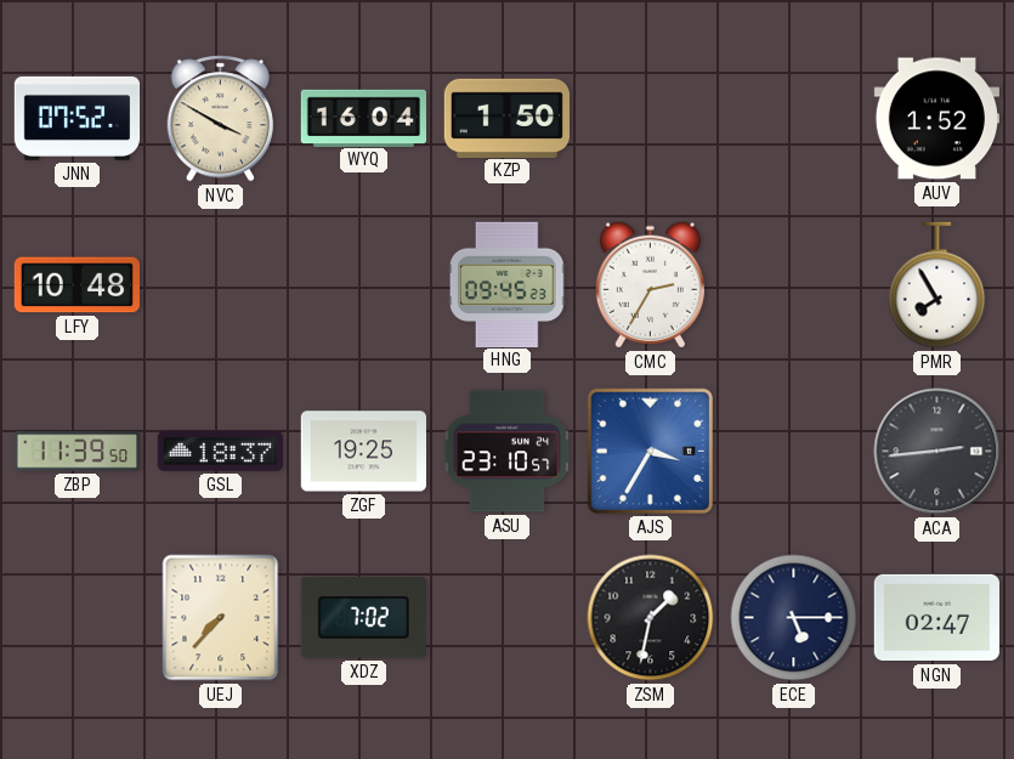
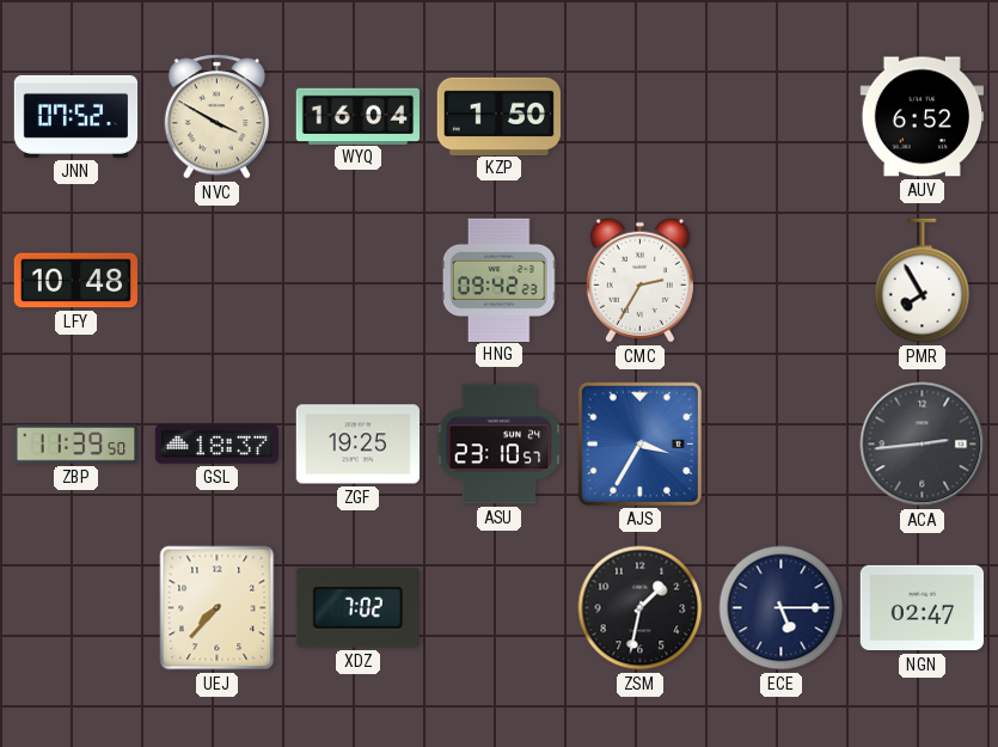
AUV: 1:52 -> 6:52 (922, 117)
HNG: 09:45 -> 09:42 (498, 280)
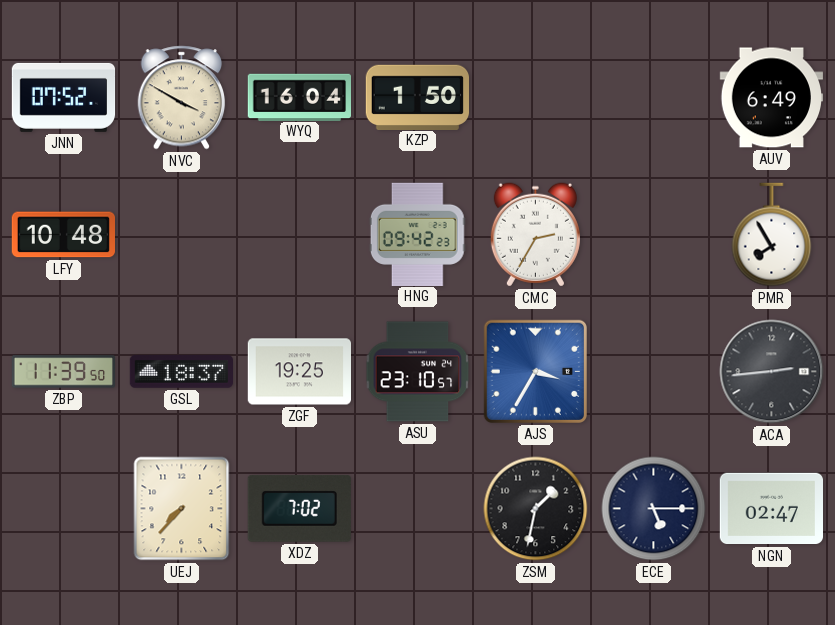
AUV: 6:52 -> 6:49 (771, 98)
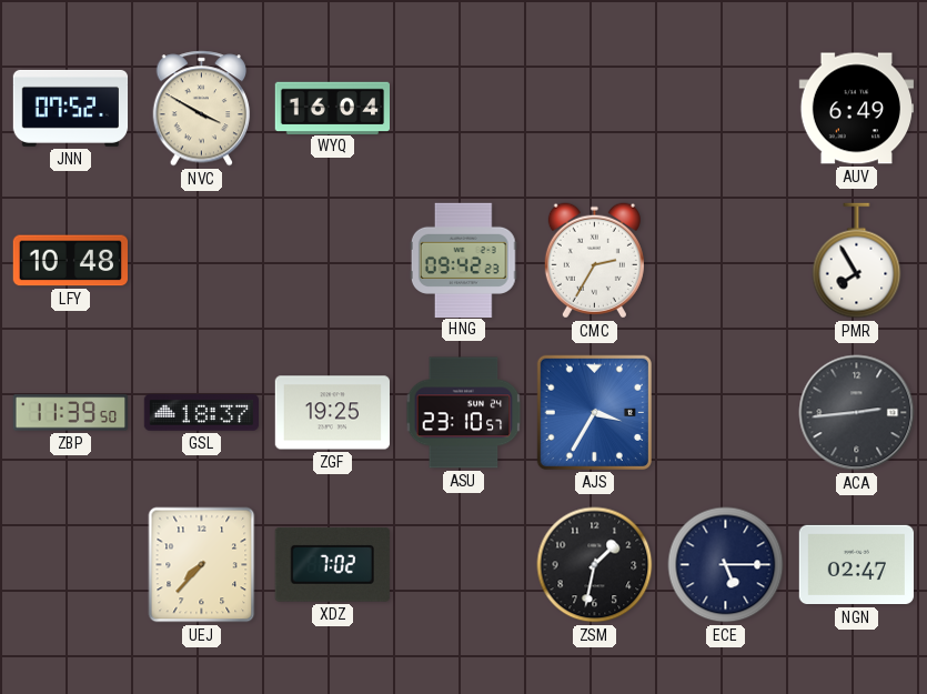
KZP: 1:50 -> none (417, 97)
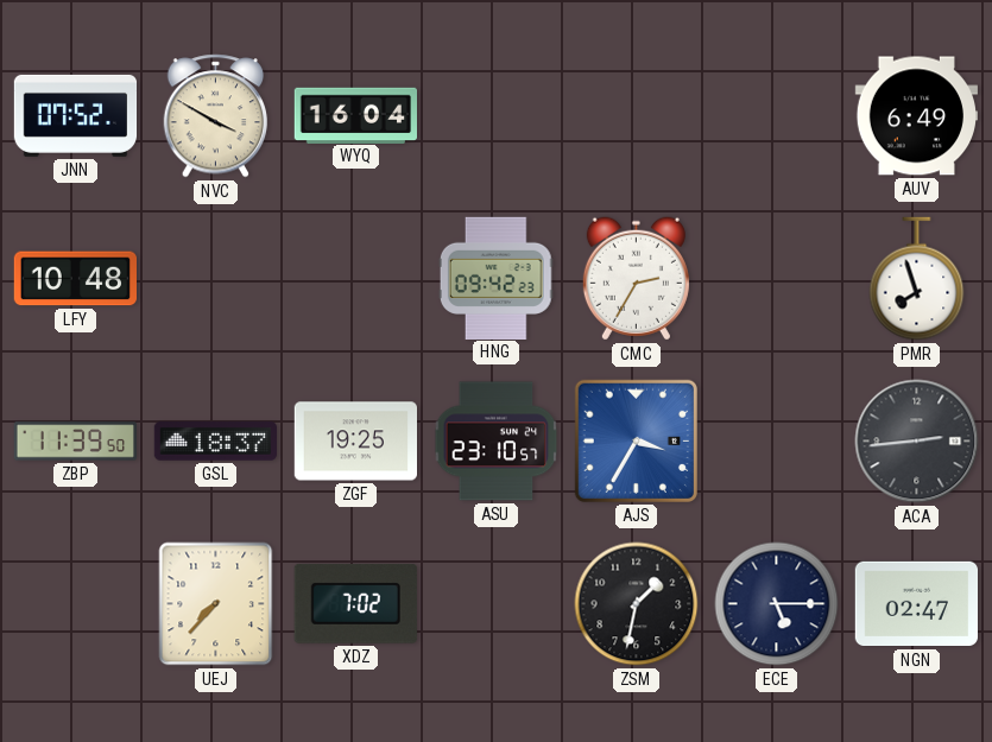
PMR: 7:55 -> 7:57 (917, 279)
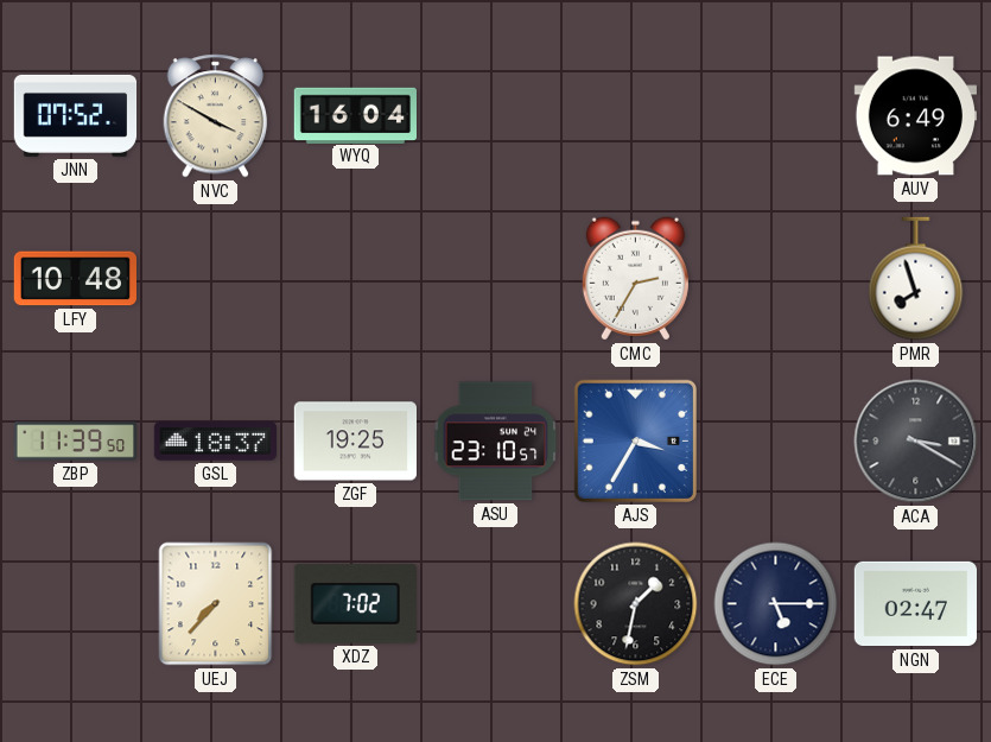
HNG: 09:42 -> none (495, 278)
ACA: 2:44 -> 3:20 (916, 442)
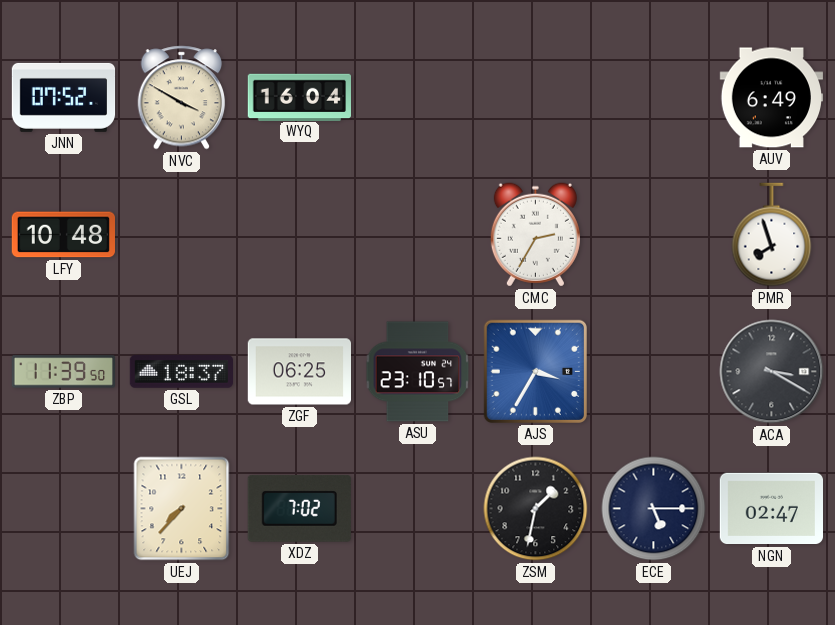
ZGF: 19:25 -> 06:25 (299, 372)
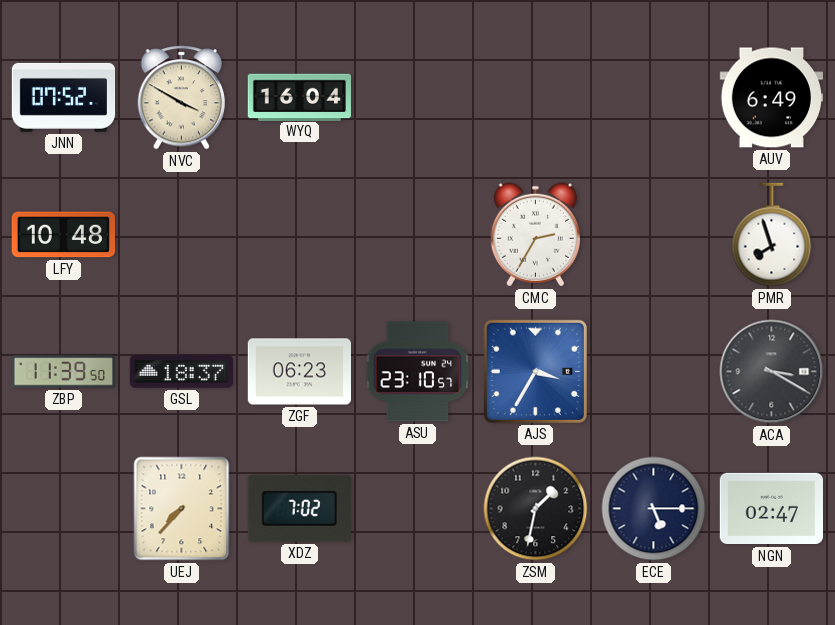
ZGF: 06:25 -> 06:23 (299, 372)
